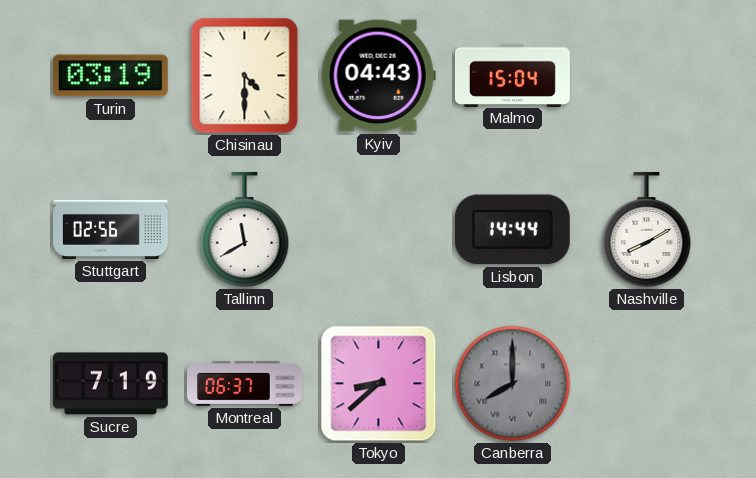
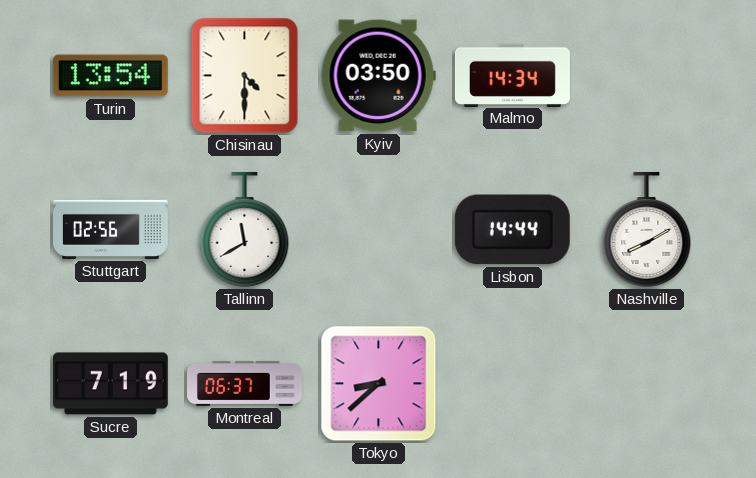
Turin: 03:19 -> 13:54 (110, 76)
Kyiv: 04:43 -> 03:50 (378, 76)
Malmo: 15:04 -> 14:34 (513, 75)
Canberra: 8:00 -> none (513, 384)
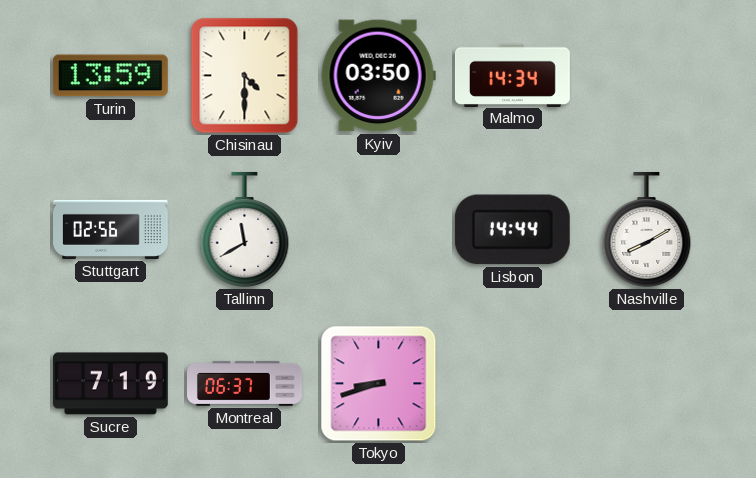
Turin: 13:54 -> 13:59 (110, 76)
Tokyo: 8:38 -> 8:42 (379, 384)
